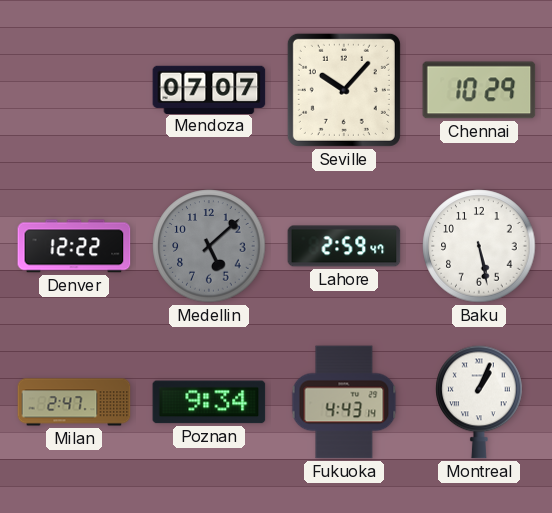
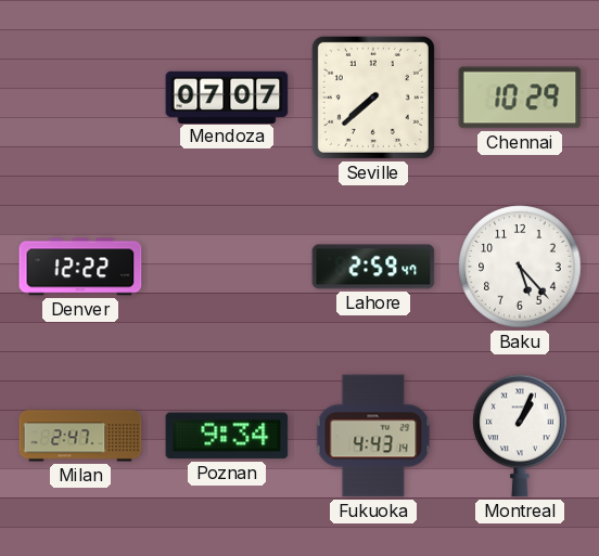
Seville: 10:07 -> 7:38 (373, 98)
Medellin: 5:08 -> none (209, 246)
Baku: 5:28 -> 5:23 (520, 267)
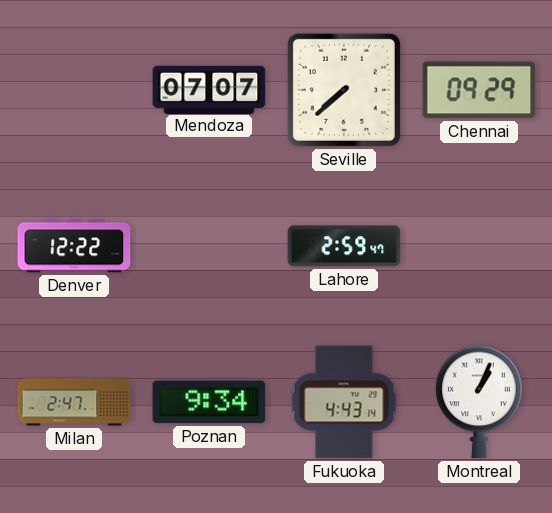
Chennai: 10:29 -> 09:29 (479, 90)
Baku: 5:23 -> none (520, 267)
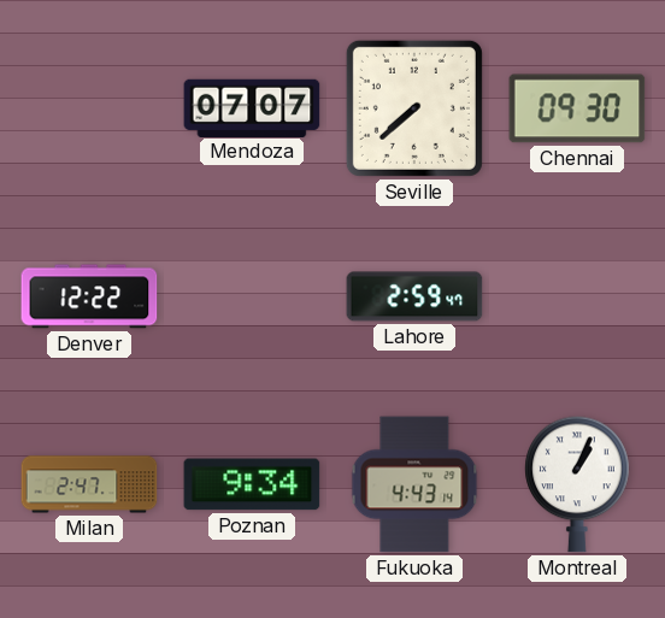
Chennai: 09:29 -> 09:30 (577, 108)
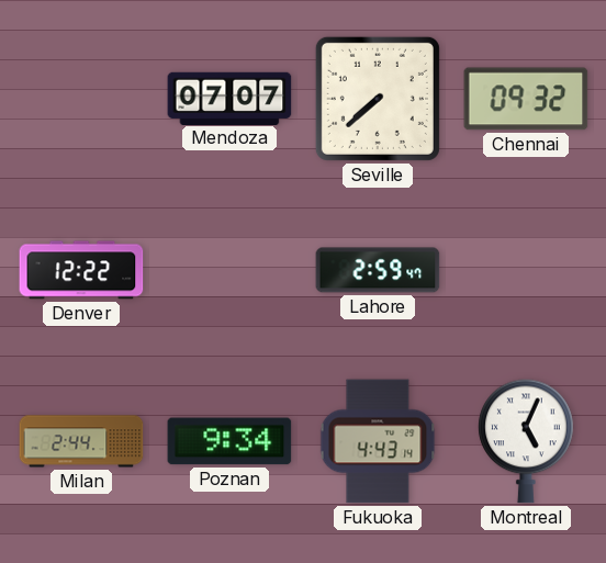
Chennai: 09:30 -> 09:32 (526, 99)
Milan: 2:47 -> 2:44 (81, 441)
Montreal: 1:04 -> 5:04 (526, 441)
